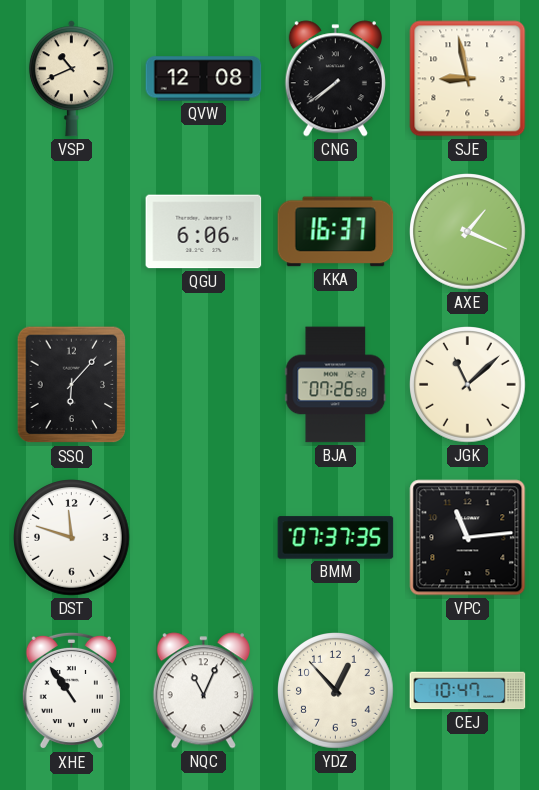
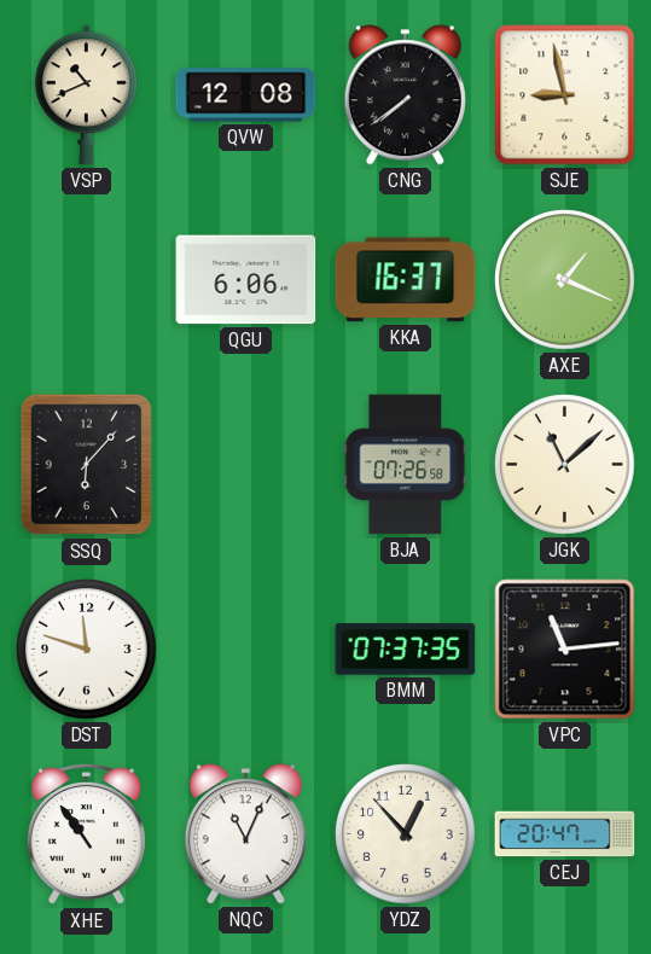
CEJ: 10:47 -> 20:47 (565, 834)
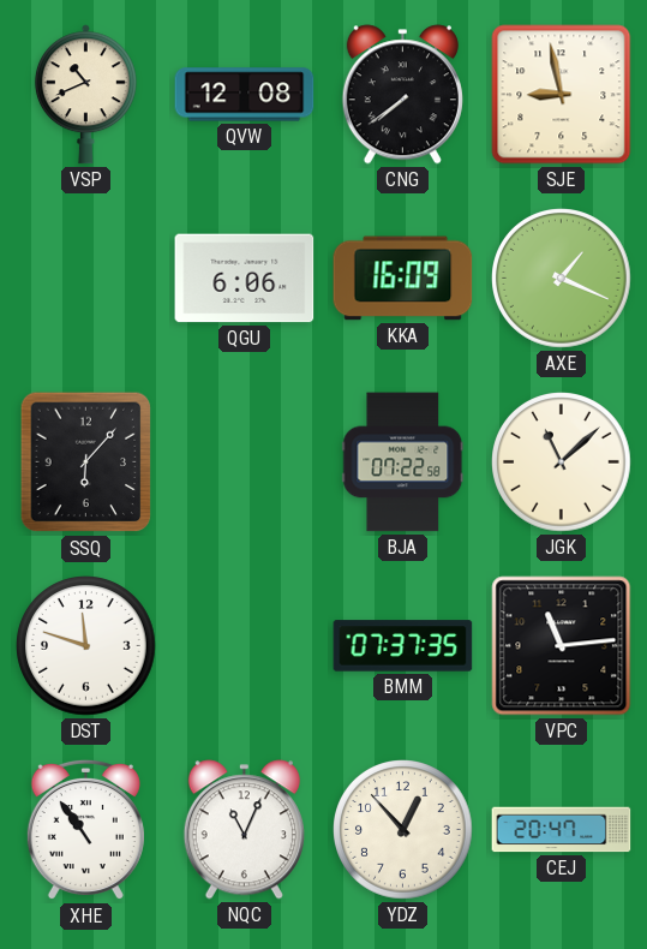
KKA: 16:37 -> 16:09 (403, 279)
BJA: 07:26 -> 07:22 (403, 462)
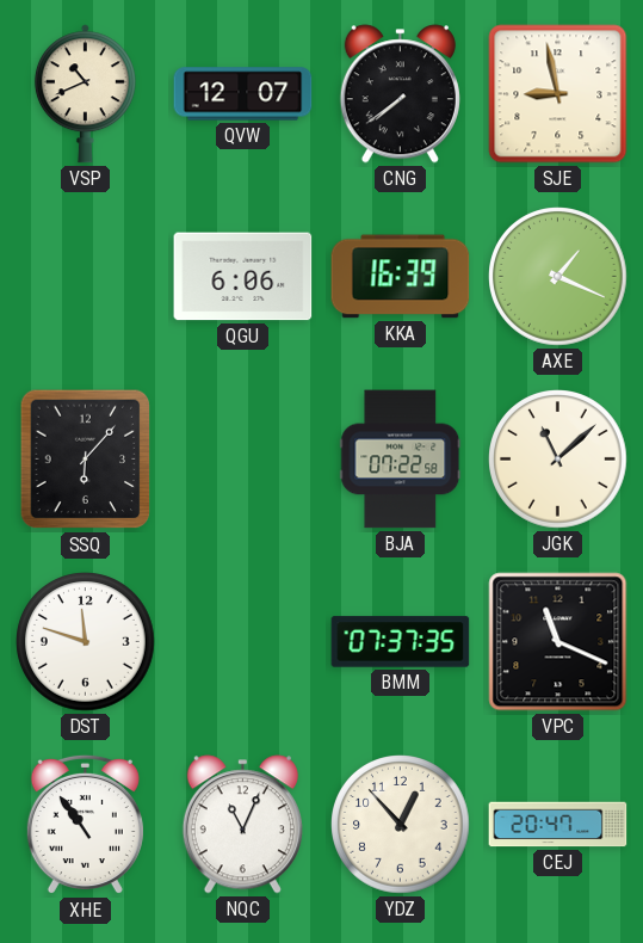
QVW: 12:08 -> 12:07 (243, 94)
KKA: 16:09 -> 16:39 (401, 277)
VPC: 11:14 -> 11:19 (558, 642)
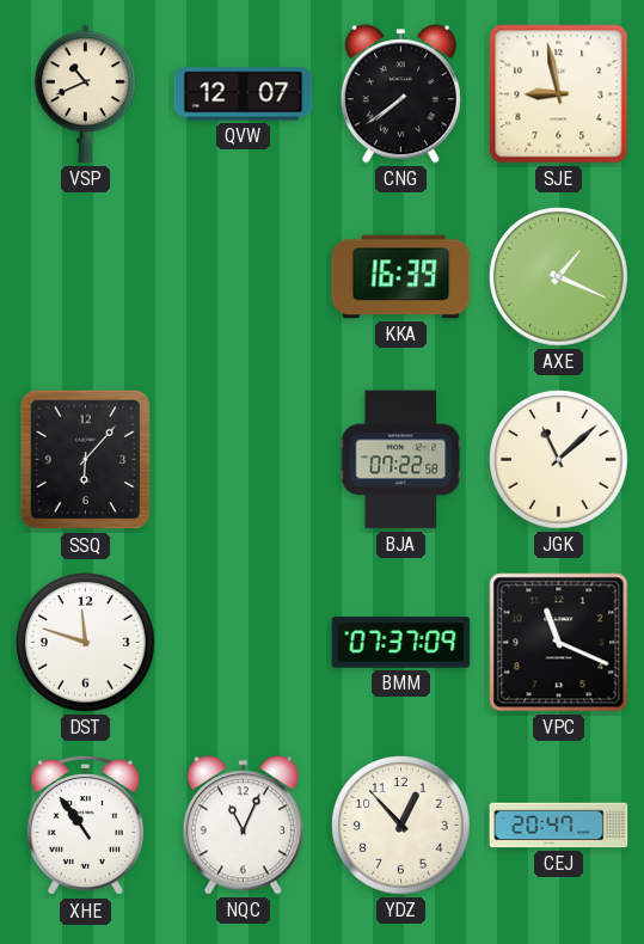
QGU: 6:06 -> none (243, 277)
BMM: 07:37:35 -> 07:37:09 (401, 643)
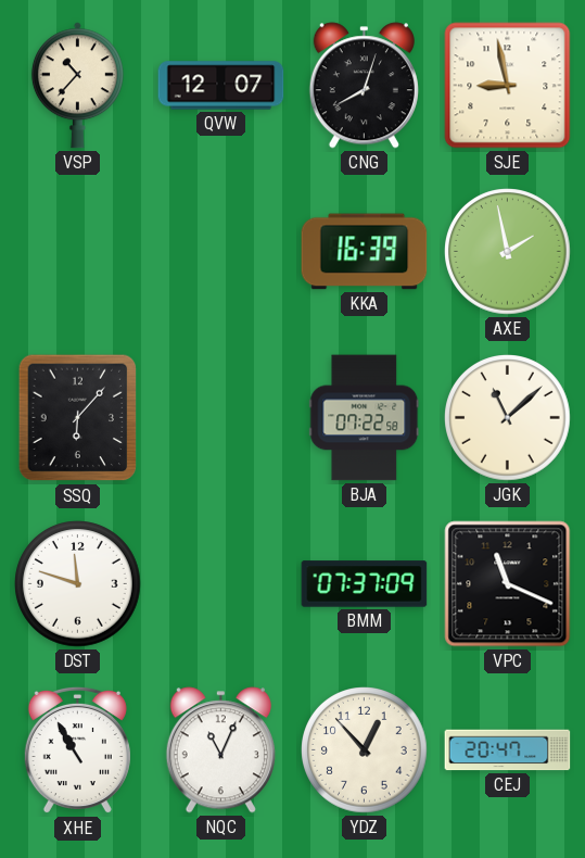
VSP: 10:41 -> 10:37 (77, 86)
CNG: 7:39 -> 8:03 (364, 86)
AXE: 1:19 -> 1:58 (508, 252)
XHE: 10:54 -> 10:55 (77, 750)
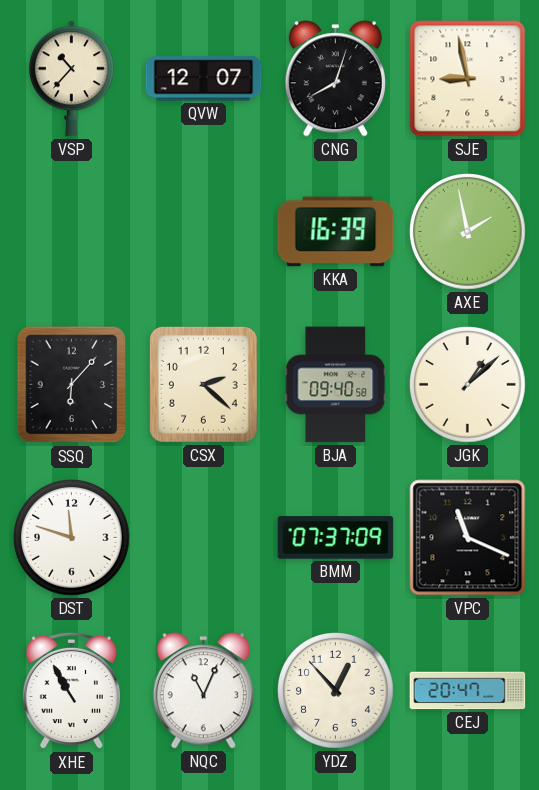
CSX: none -> 2:22 (203, 384)
BJA: 07:22 -> 09:40 (336, 385)
JGK: 11:08 -> 1:08 (468, 385)
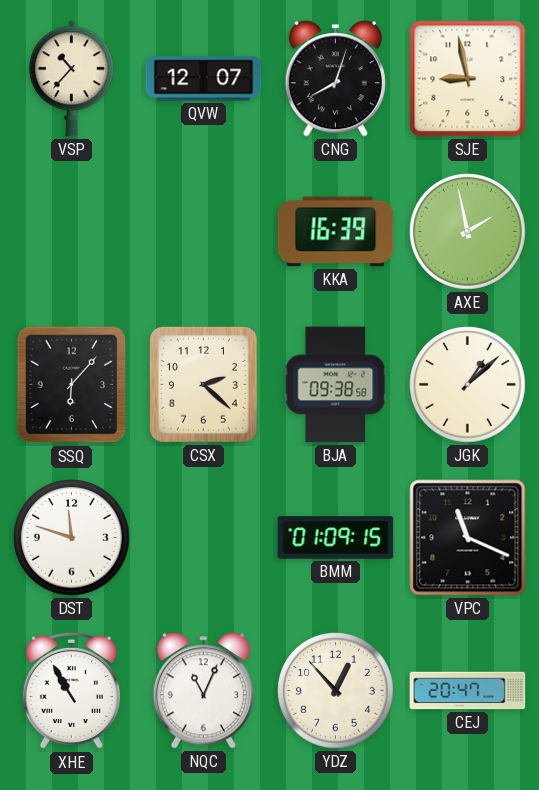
BJA: 09:40 -> 09:38 (336, 385)
BMM: 07:37 -> 01:09 (336, 538)
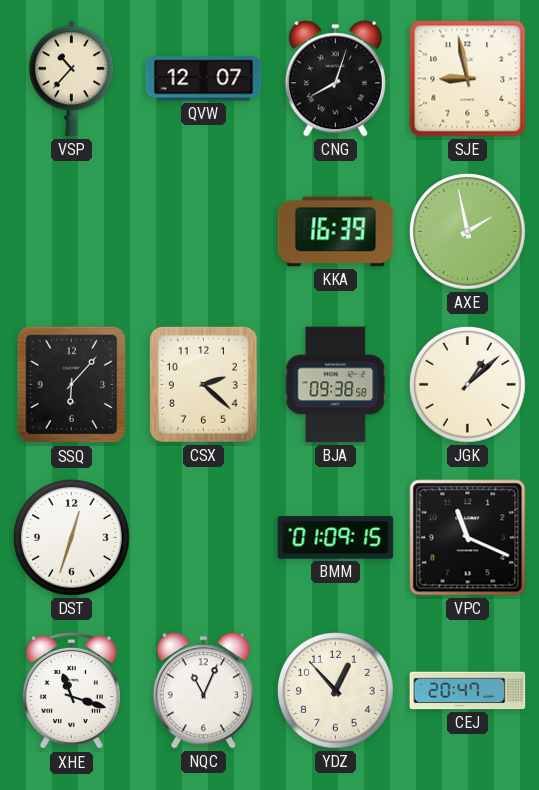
DST: 11:48 -> 12:33 (72, 538)
XHE: 10:55 -> 11:18 (71, 691)
